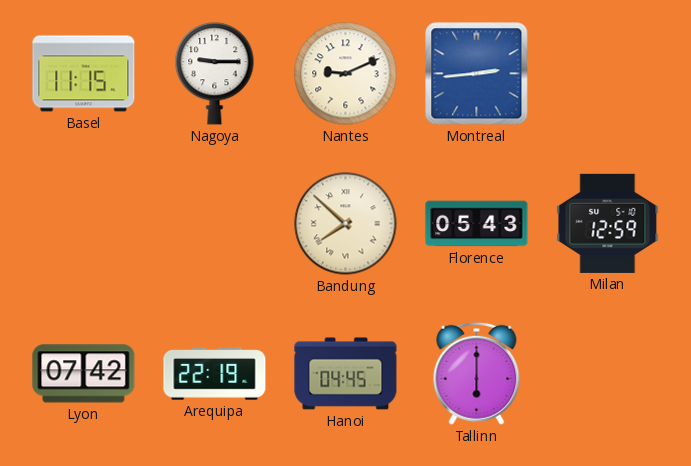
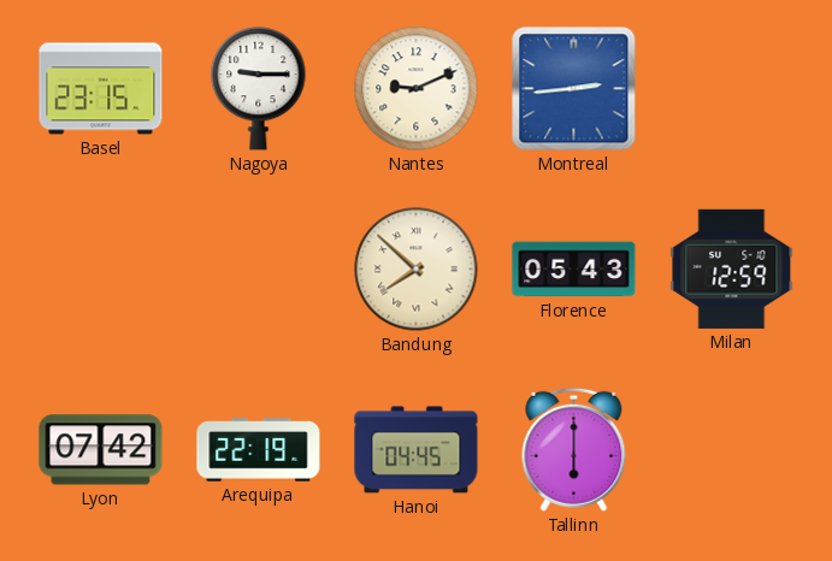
Basel: 11:15 -> 23:15 (101, 89)
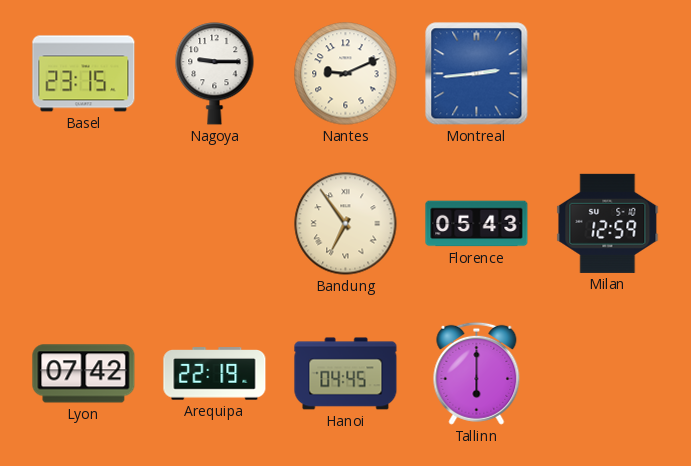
Bandung: 7:52 -> 6:54 (346, 224)
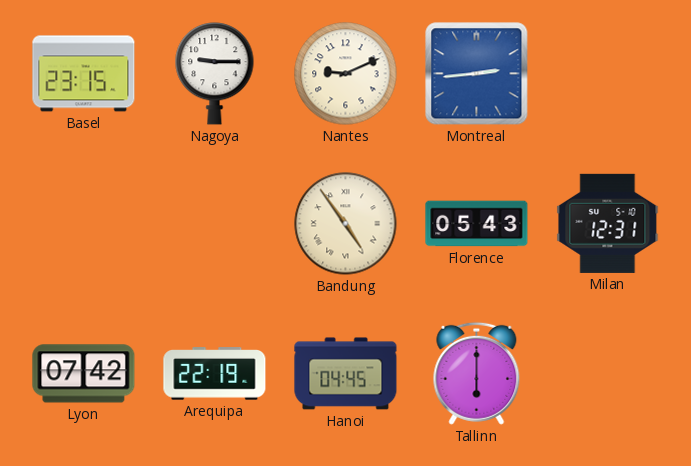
Bandung: 6:54 -> 4:54 (346, 224)
Milan: 12:59 -> 12:31 (608, 223)
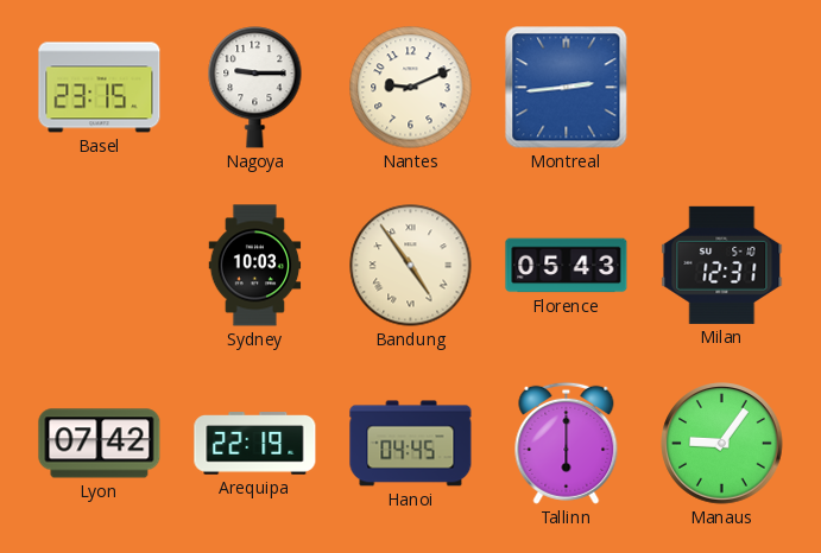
Sydney: none -> 10:03 (255, 266)
Manaus: none -> 9:06 (722, 444)
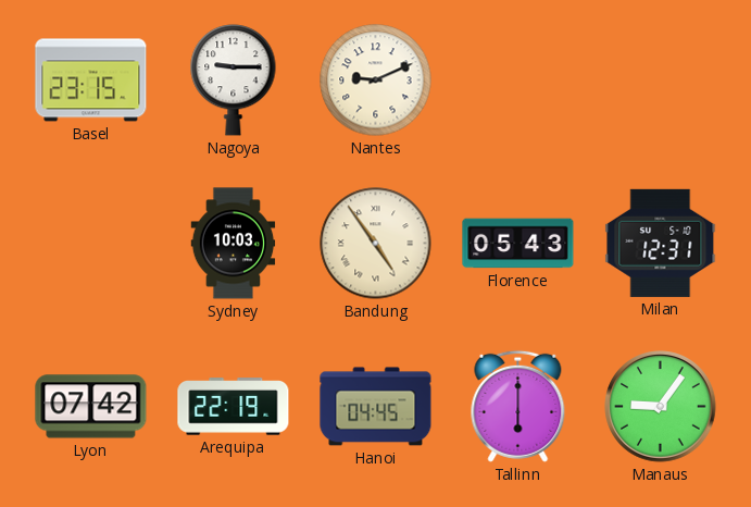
Montreal: 2:44 -> none (567, 88)
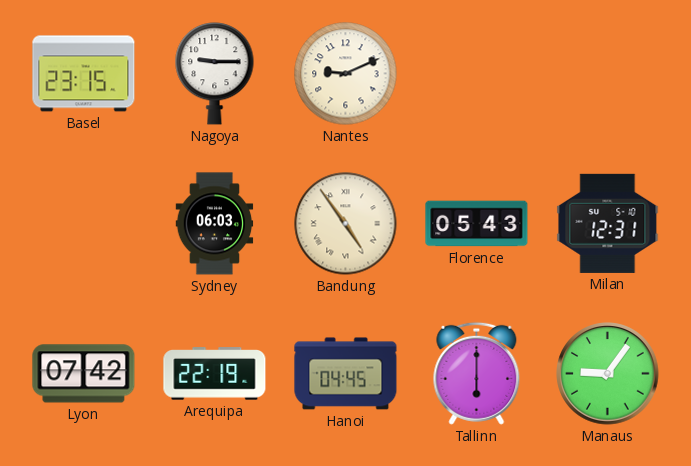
Sydney: 10:03 -> 06:03 (215, 224)
